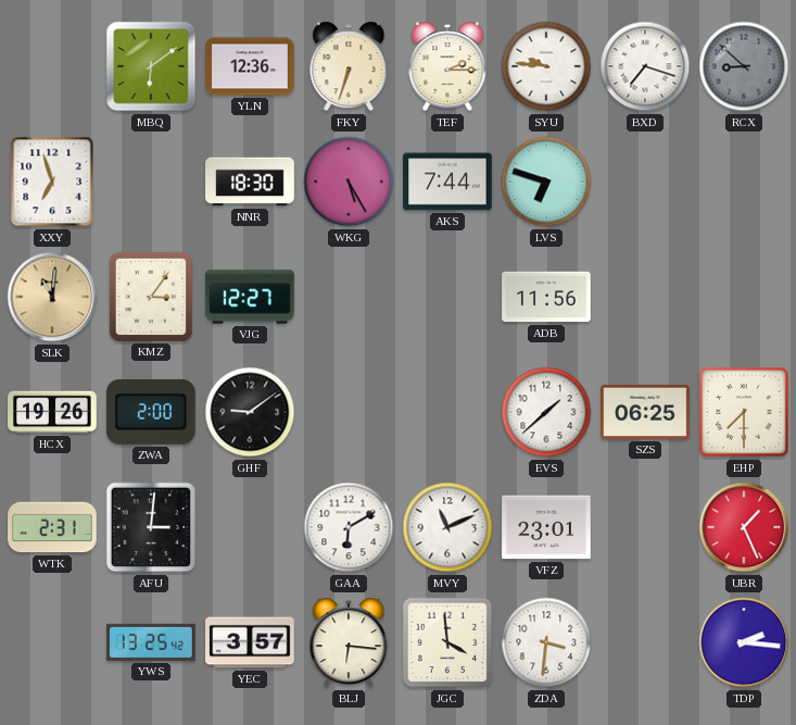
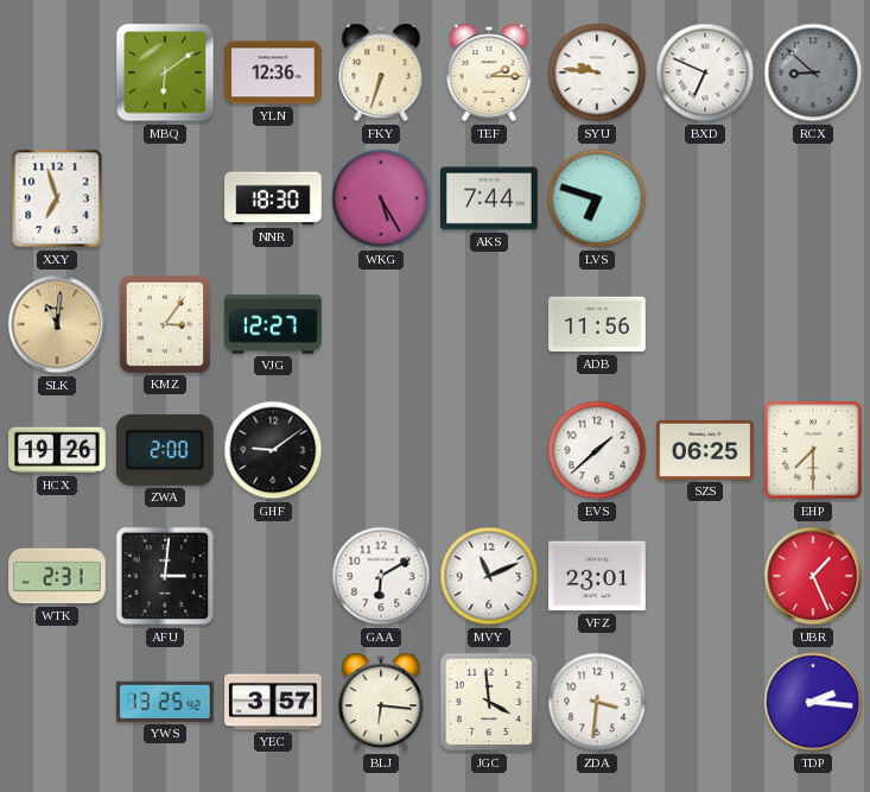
BXD: 7:18 -> 6:49 (705, 72)
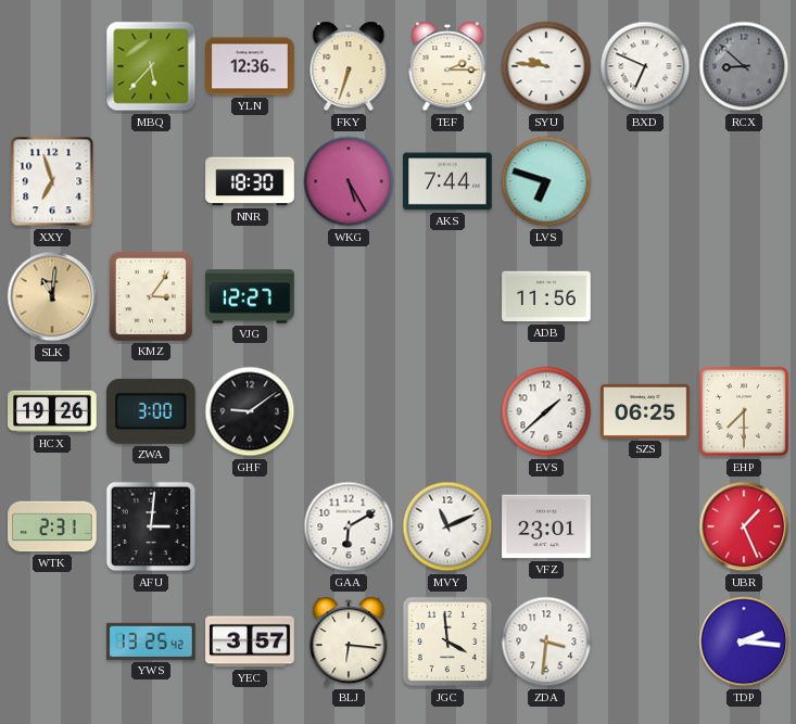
MBQ: 6:09 -> 5:37 (151, 66)
ZWA: 2:00 -> 3:00 (151, 411)
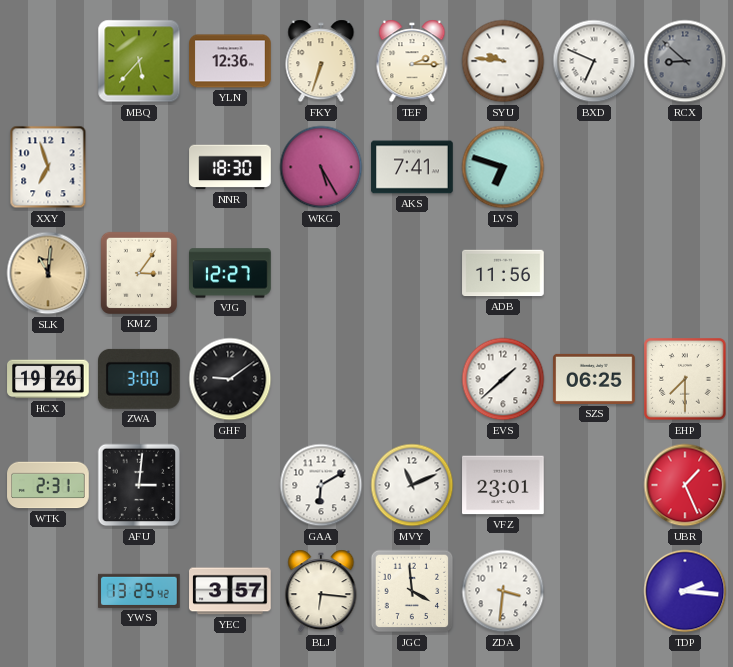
AKS: 7:44 -> 7:41 (412, 167)
